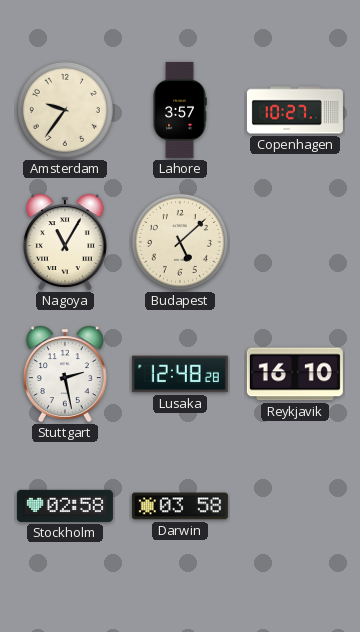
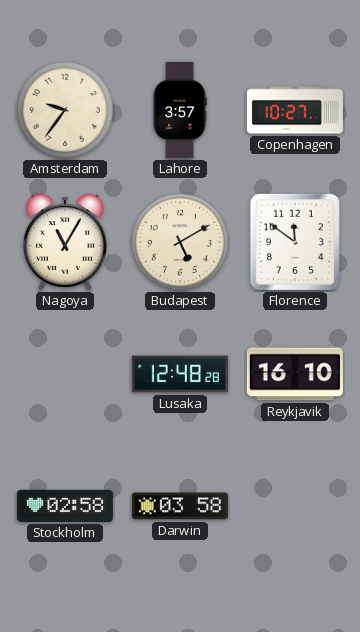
Budapest: 5:08 -> 5:10 (180, 242)
Florence: none -> 11:51 (295, 242)
Stuttgart: 2:28 -> none (65, 374)
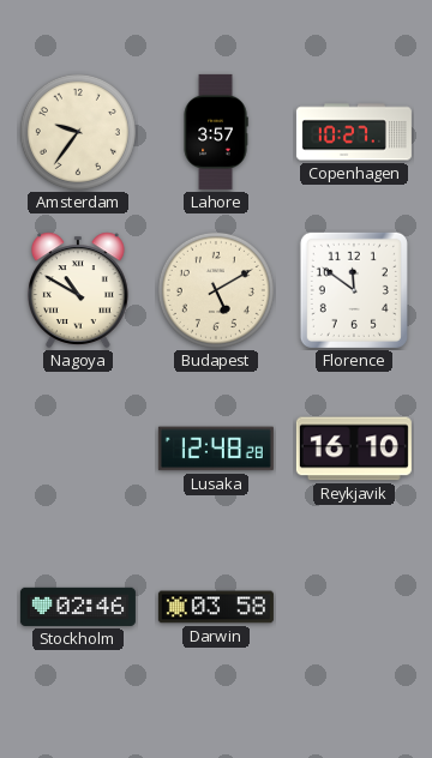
Nagoya: 11:05 -> 10:50 (78, 290)
Stockholm: 02:58 -> 02:46 (78, 607)
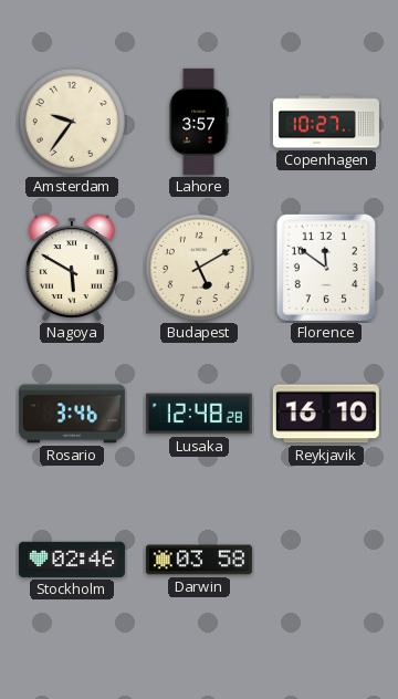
Nagoya: 10:50 -> 5:50 (72, 268)
Rosario: none -> 3:46 (72, 414)
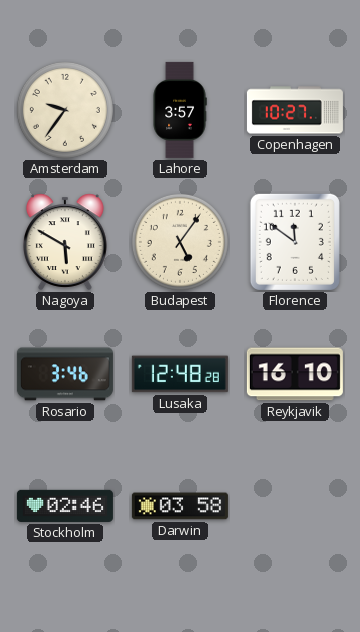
Budapest: 5:10 -> 5:06 (180, 242)
